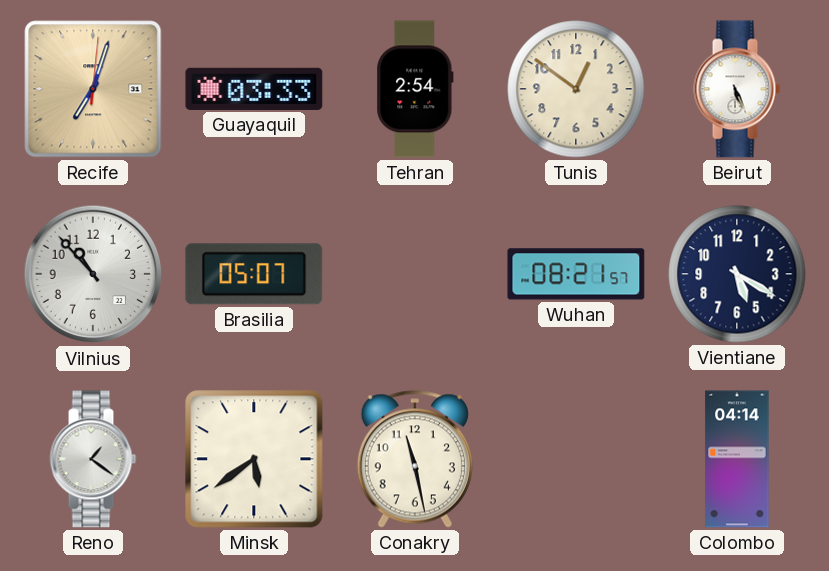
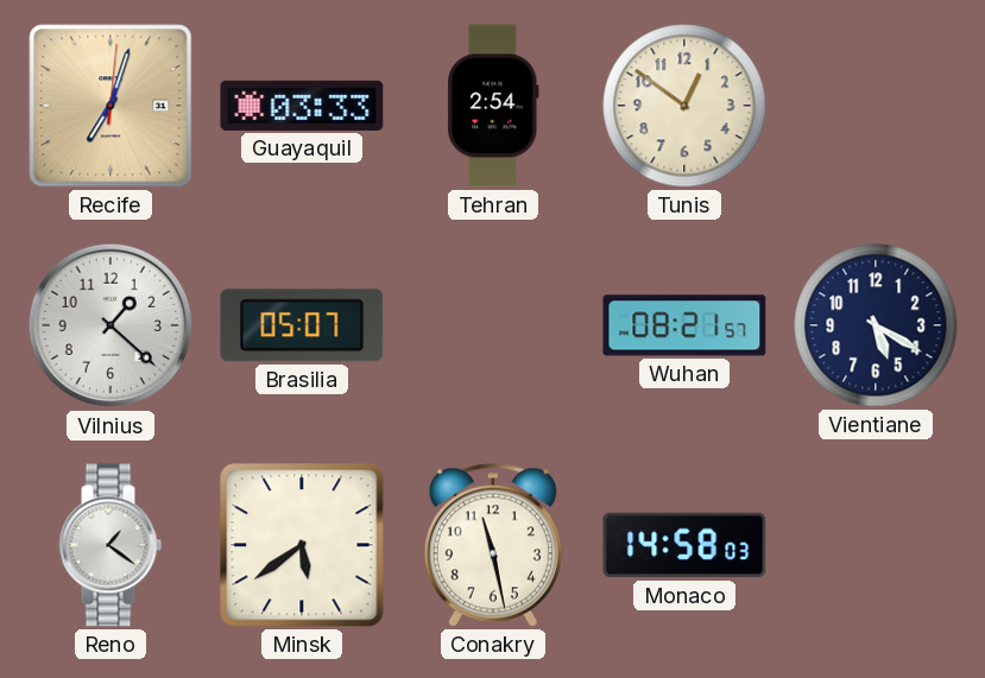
Beirut: 5:26 -> none (737, 89)
Vilnius: 10:53 -> 1:22 (111, 325)
Monaco: none -> 14:58 (684, 545)
Colombo: 04:14 -> none (737, 459)
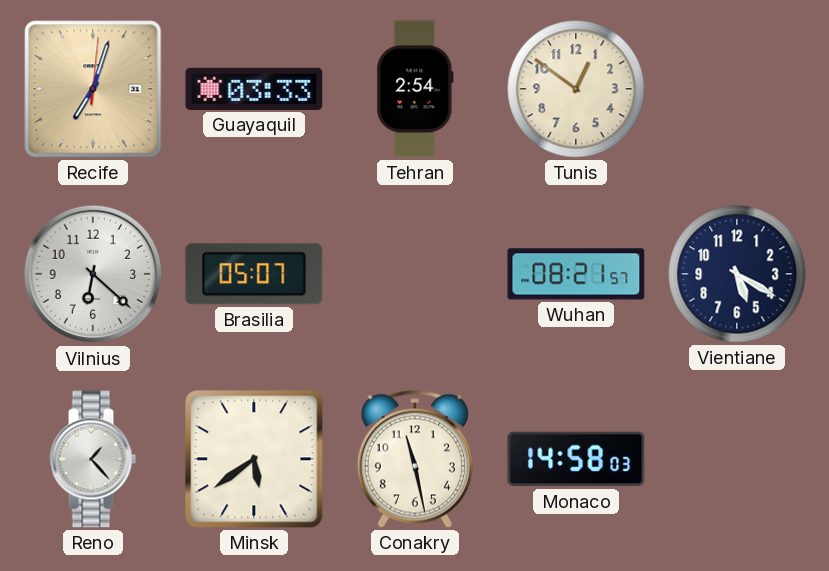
Vilnius: 1:22 -> 6:22 (93, 274)
Reno: 1:21 -> 1:23 (93, 459)
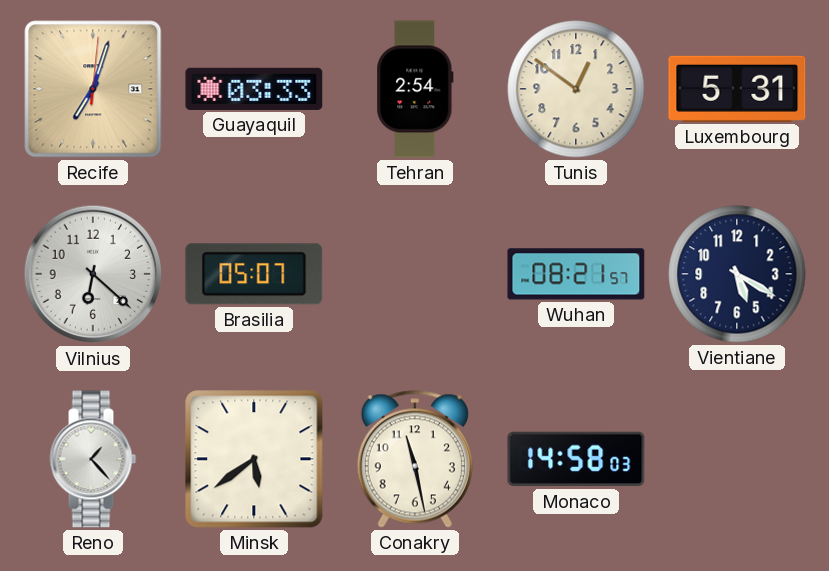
Luxembourg: none -> 5:31 (737, 89)
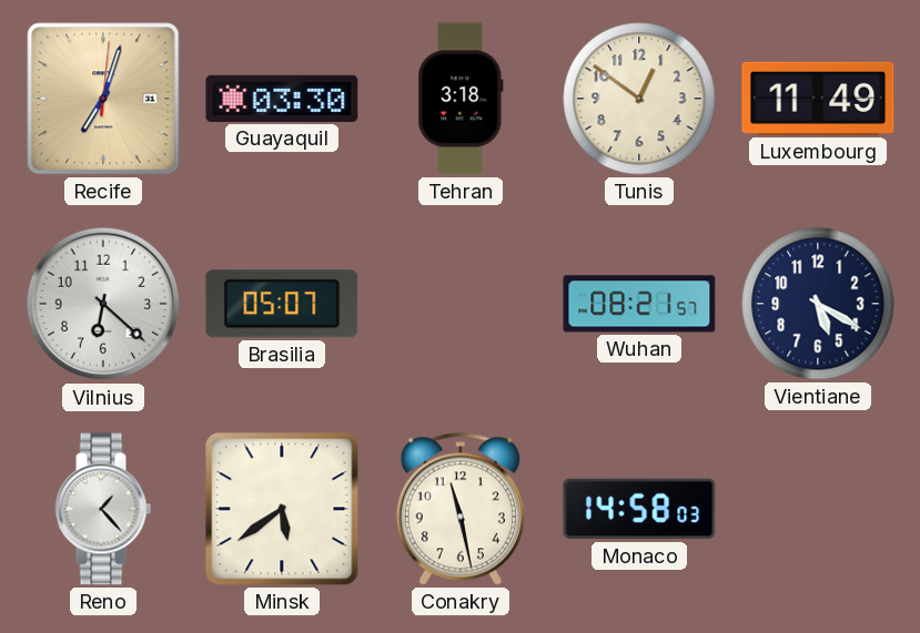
Guayaquil: 03:33 -> 03:30 (282, 99)
Tehran: 2:54 -> 3:18 (461, 99)
Luxembourg: 5:31 -> 11:49 (818, 99)
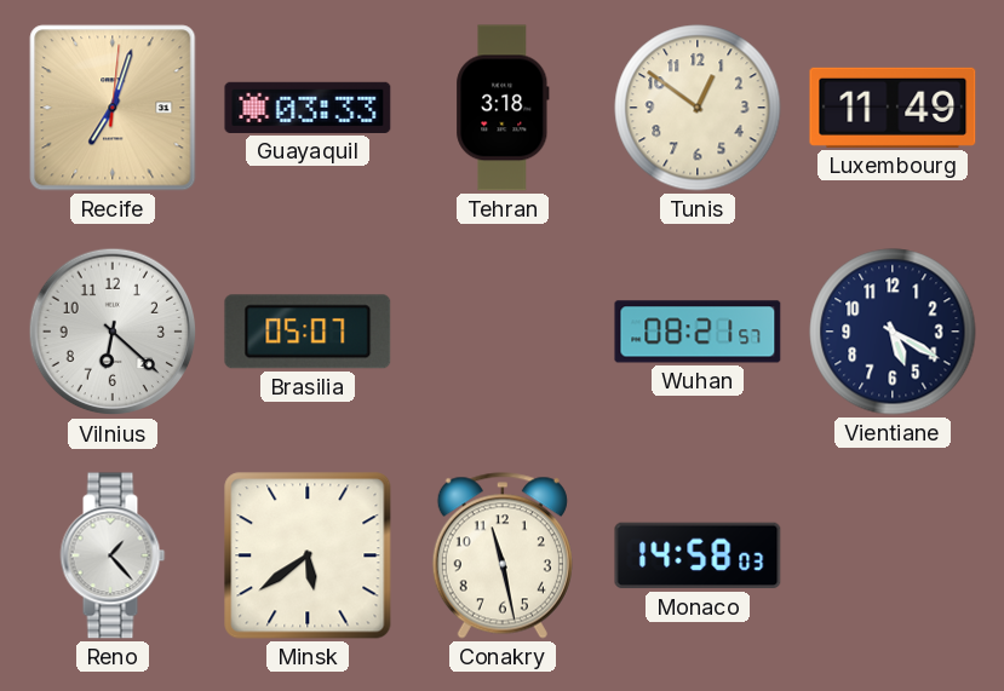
Guayaquil: 03:30 -> 03:33 (308, 108)
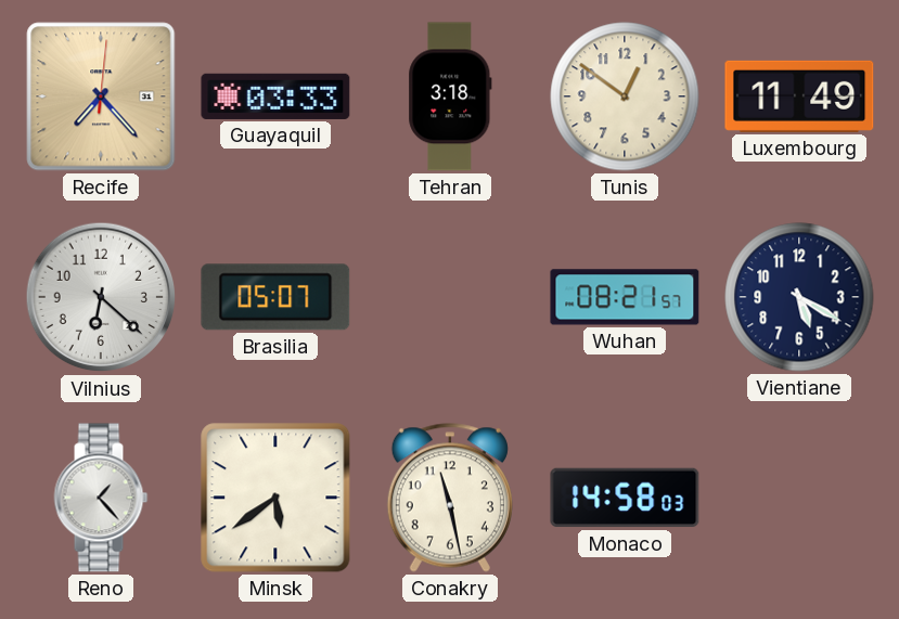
Recife: 7:03 -> 7:23 (101, 96)
